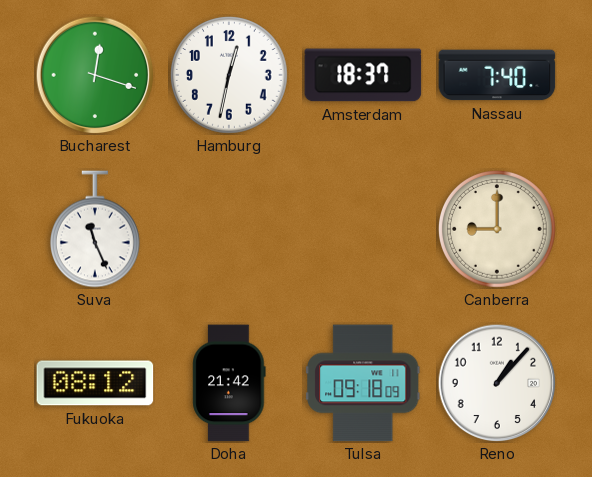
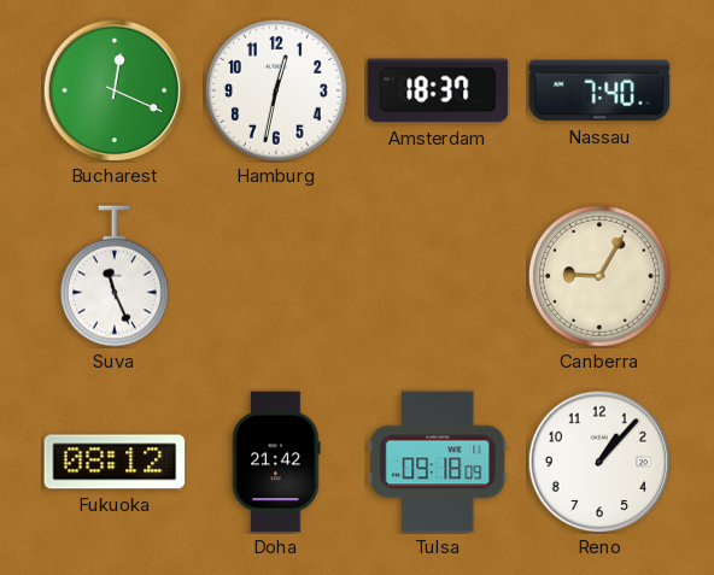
Bucharest: 12:18 -> 12:19 (115, 90)
Canberra: 9:00 -> 9:05 (601, 277)
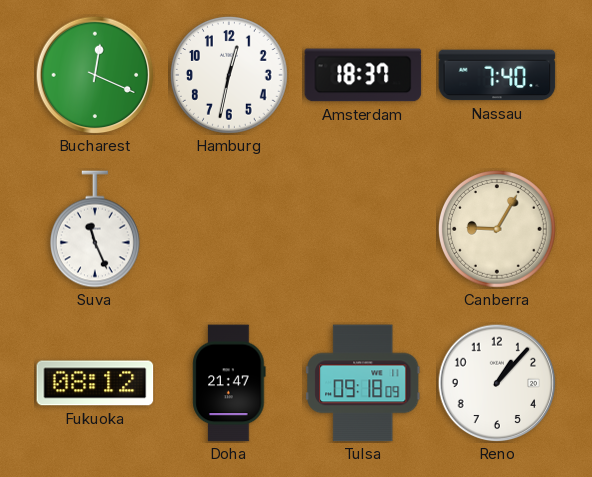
Doha: 21:42 -> 21:47 (229, 383)
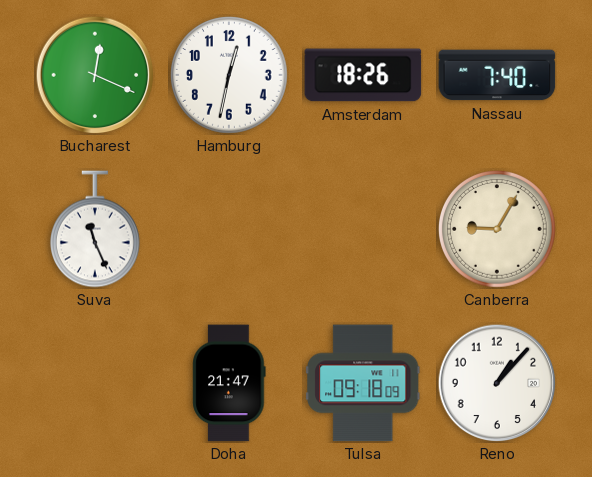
Amsterdam: 18:37 -> 18:26 (363, 75)
Fukuoka: 08:12 -> none (95, 383)
